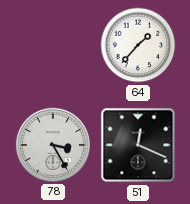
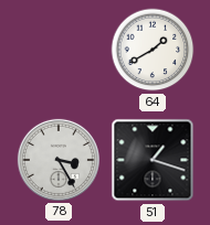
64: 1:37 -> 1:40 (153, 50)
51: 12:19 -> 1:18 (153, 160)
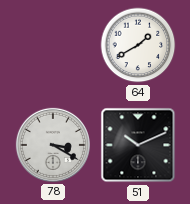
78: 3:25 -> 3:20 (53, 145)
51: 1:18 -> 10:11 (138, 145)
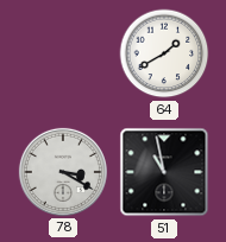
51: 10:11 -> 10:58 (164, 172)
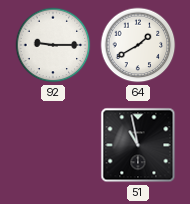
92: none -> 9:15 (53, 45)
78: 3:20 -> none (63, 172)
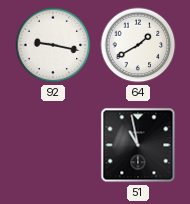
92: 9:15 -> 9:17 (53, 45)
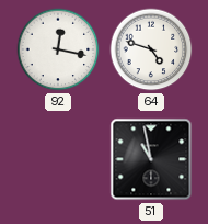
92: 9:17 -> 12:17 (58, 49)
64: 1:40 -> 4:48 (151, 49)
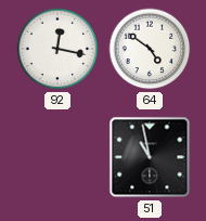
64: 4:48 -> 4:51 (150, 49)
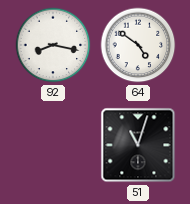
92: 12:17 -> 8:17 (53, 45)
51: 10:58 -> 11:03 (138, 145)
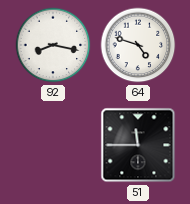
64: 4:51 -> 4:48 (138, 45)
51: 11:03 -> 11:45 (138, 145)
